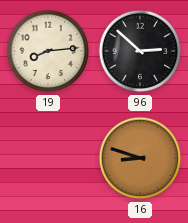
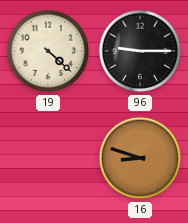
19: 8:14 -> 4:22 (48, 51)
96: 2:52 -> 9:15 (140, 51)
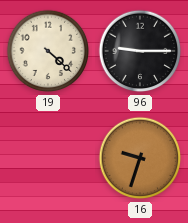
16: 8:48 -> 9:33 (140, 158)
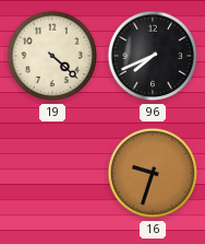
96: 9:15 -> 7:41 (153, 56)
